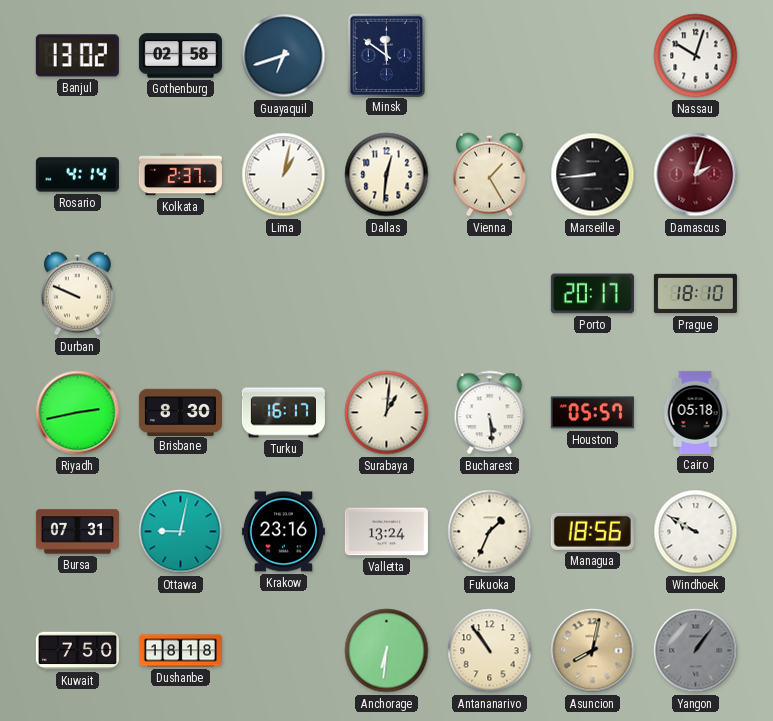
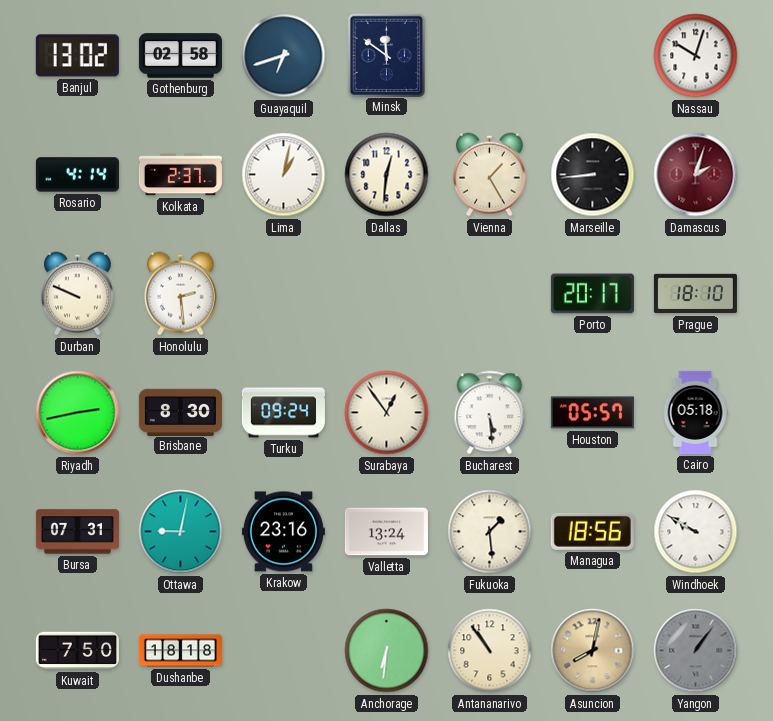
Honolulu: none -> 2:29 (180, 294)
Turku: 16:17 -> 09:24 (283, 413)
Surabaya: 1:01 -> 12:54 (387, 413)
Fukuoka: 1:34 -> 1:29 (490, 532)
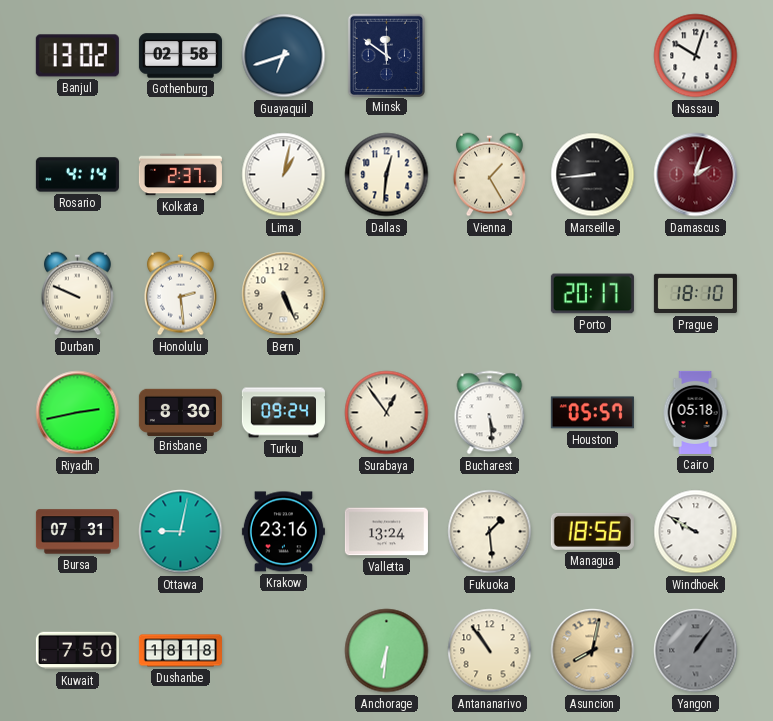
Bern: none -> 5:26 (284, 294)
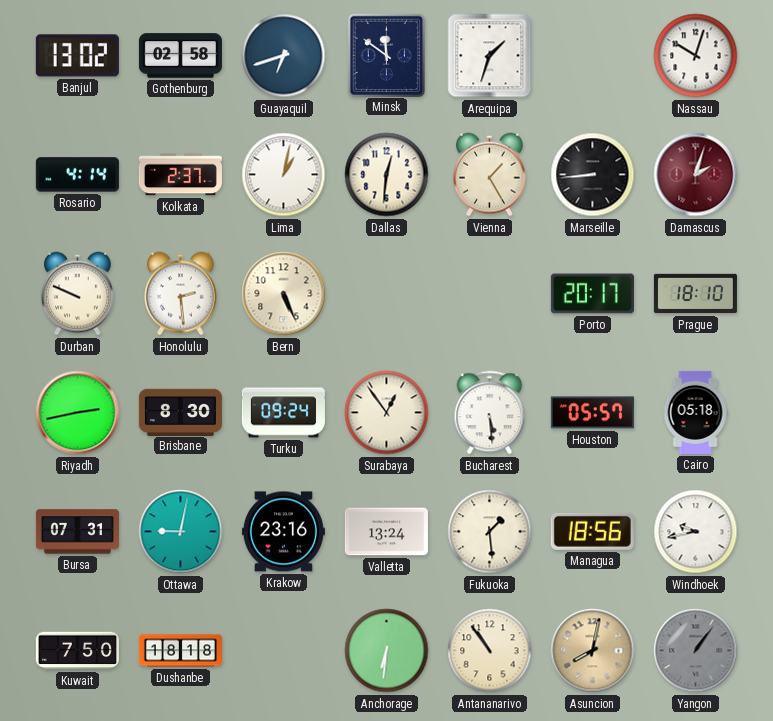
Arequipa: none -> 1:33 (490, 56)
Windhoek: 9:50 -> 9:43 (696, 532)
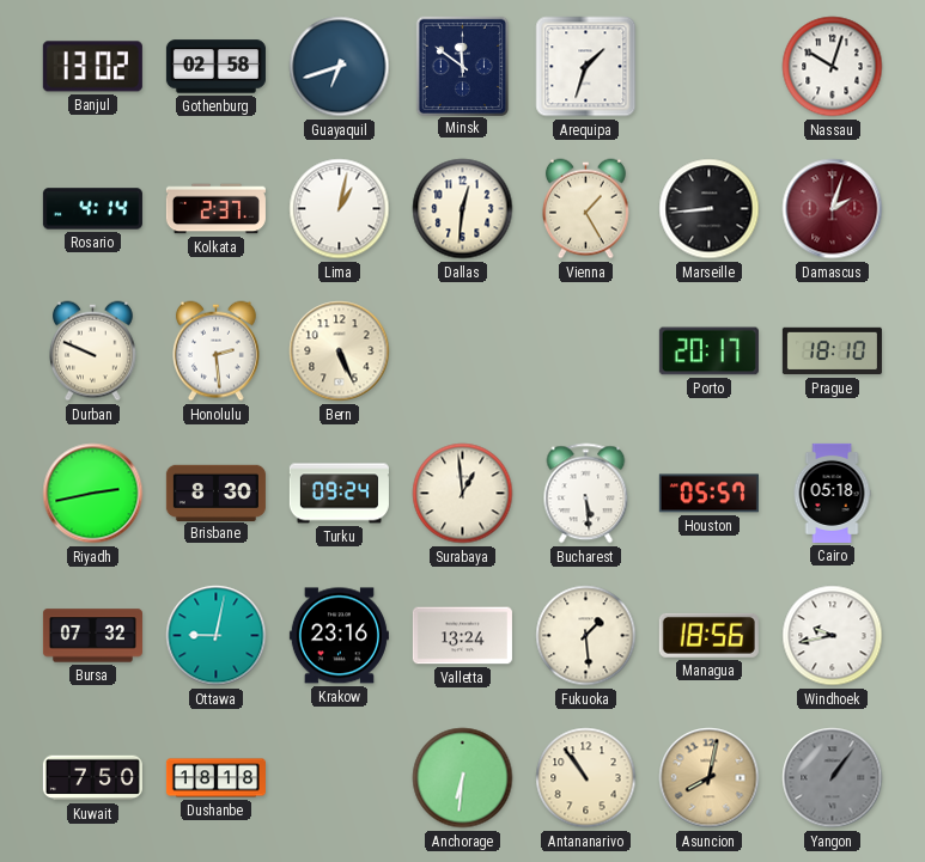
Surabaya: 12:54 -> 12:59 (463, 494)
Bursa: 07:31 -> 07:32 (92, 636)
